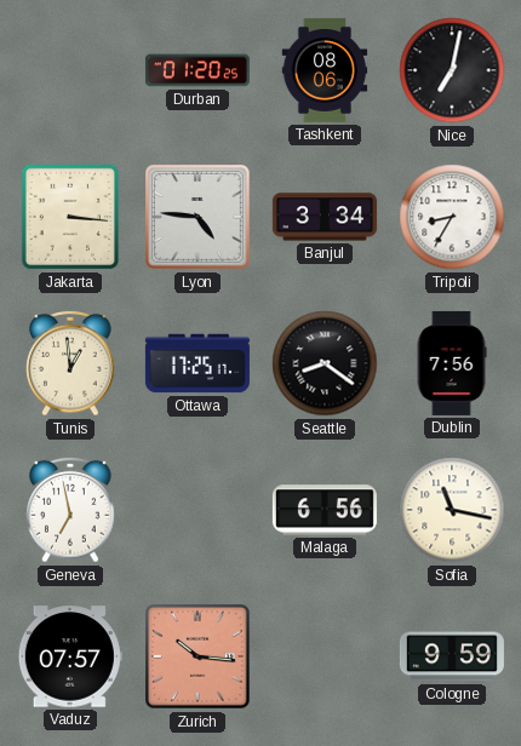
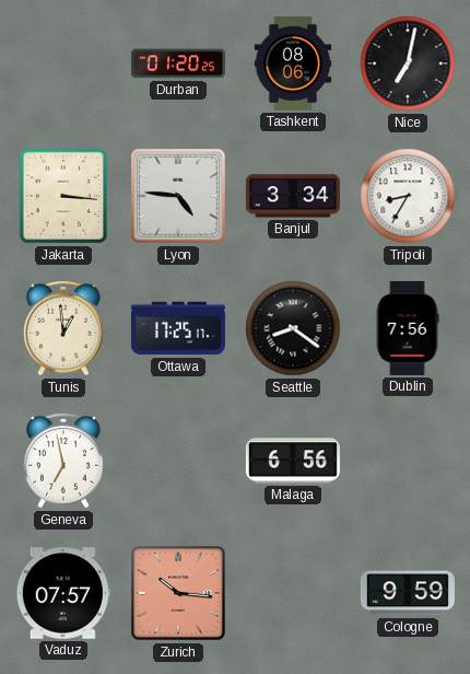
Sofia: 11:17 -> none (452, 510)
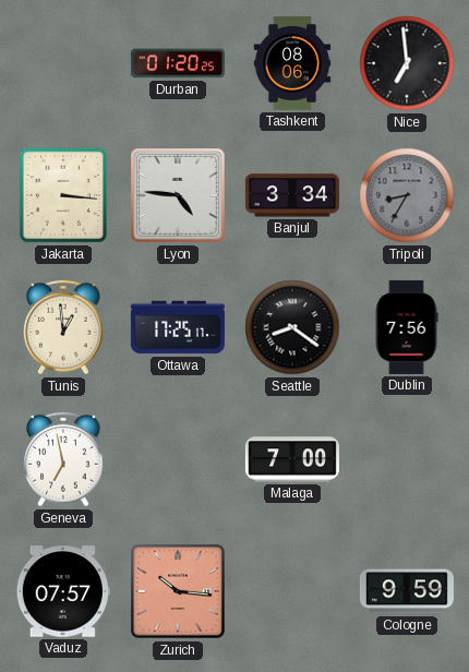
Nice: 7:02 -> 6:59 (407, 63)
Tripoli dial: white -> grey (407, 195)
Malaga: 6:56 -> 7:00 (292, 459)
